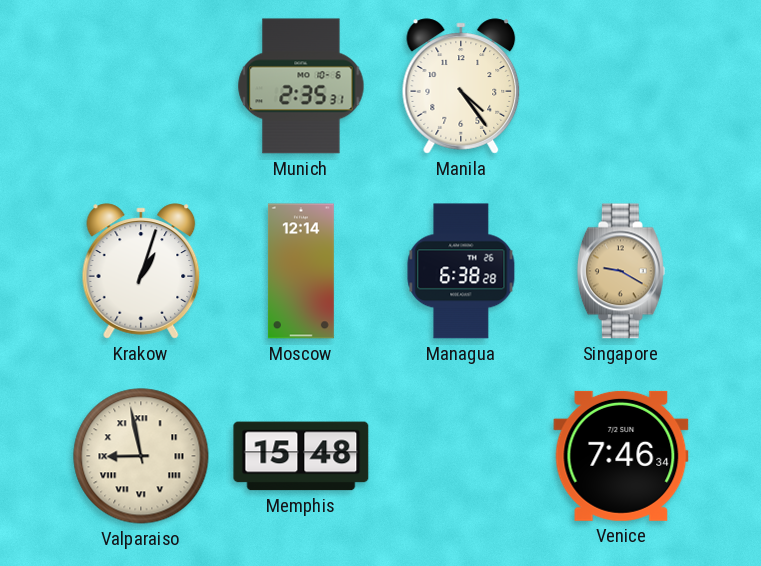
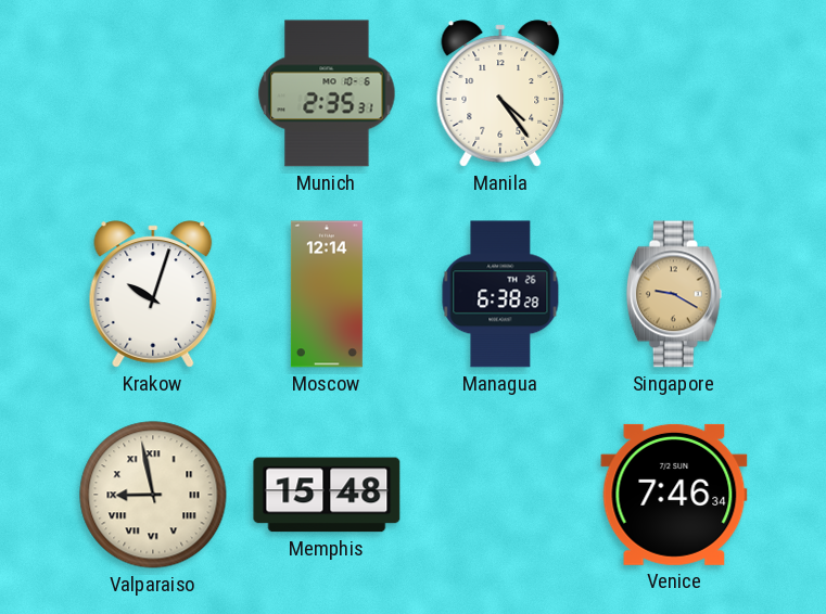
Krakow: 1:03 -> 10:03 (153, 294)
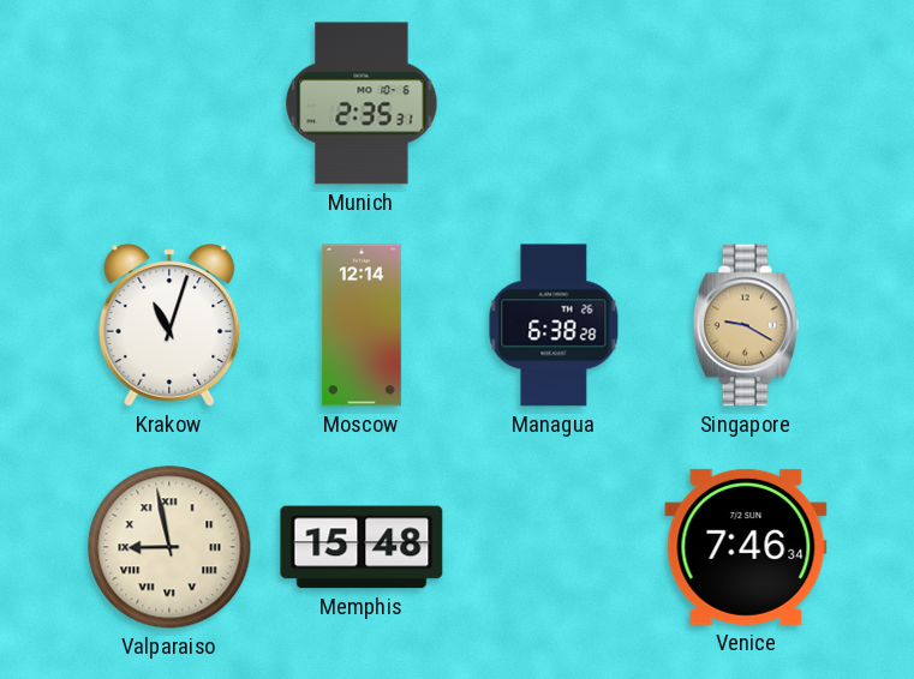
Manila: 4:24 -> none (500, 93)
Krakow: 10:03 -> 11:03 (169, 325)
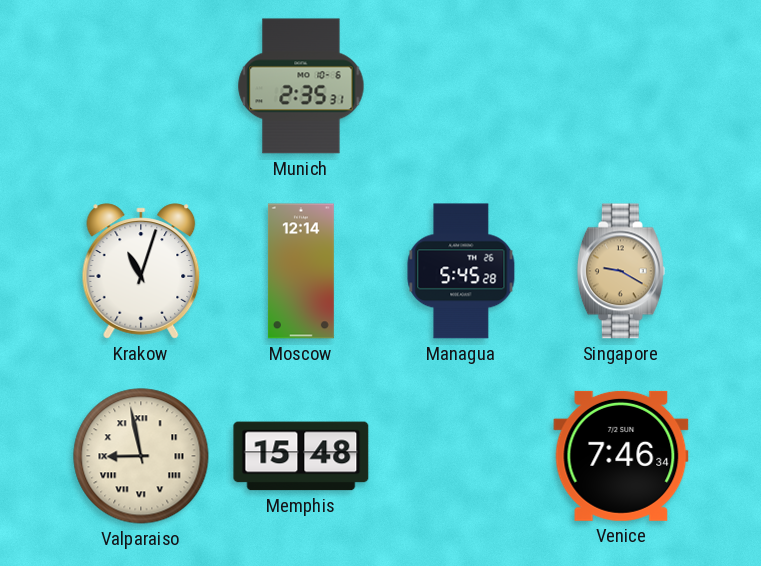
Managua: 6:38 -> 5:45 (461, 271)
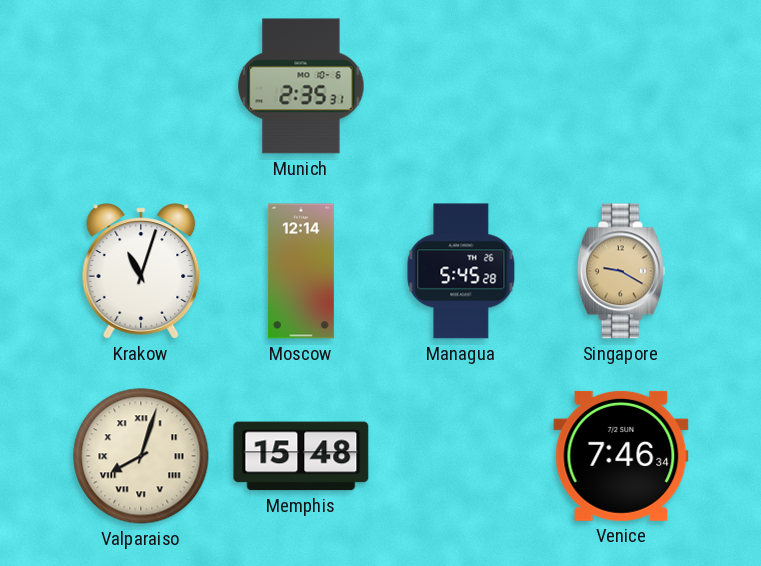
Valparaiso: 8:58 -> 8:03 (141, 456)
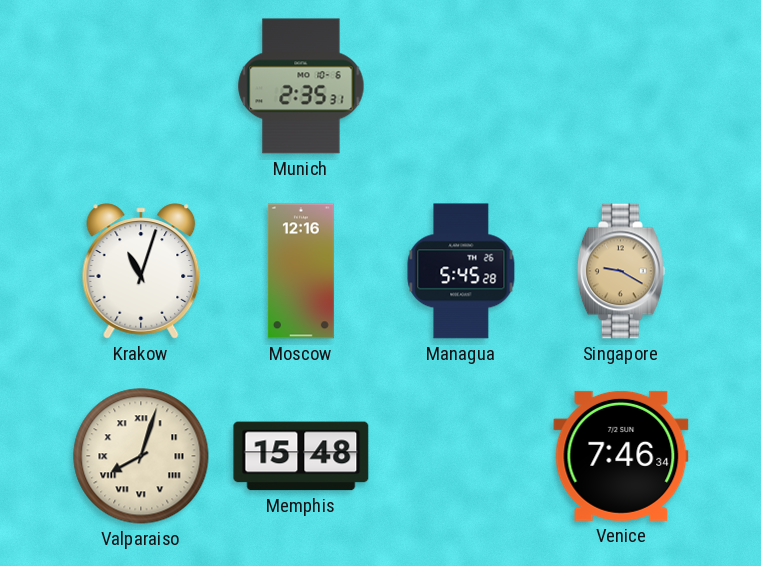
Moscow: 12:14 -> 12:16 (301, 271)
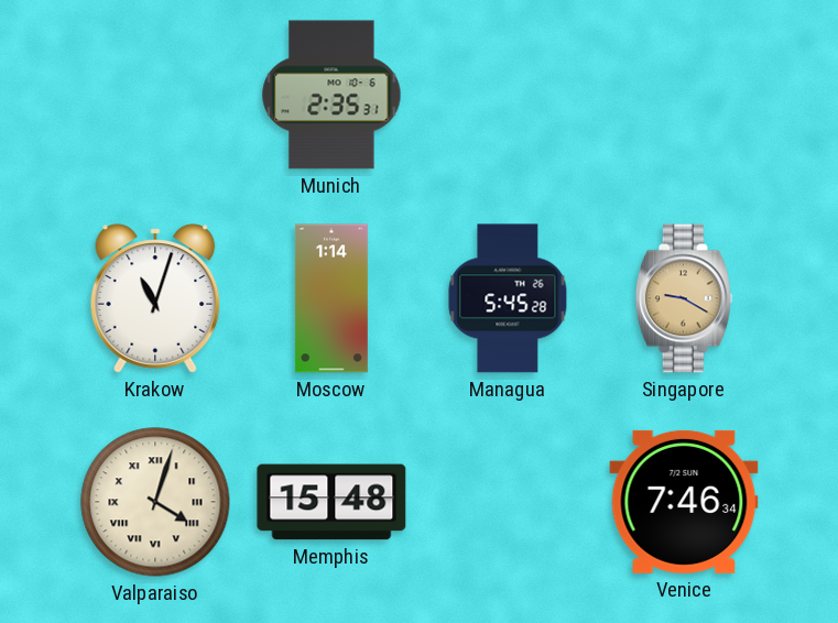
Moscow: 12:16 -> 1:14 (331, 298)
Valparaiso: 8:03 -> 4:03 (155, 502)
